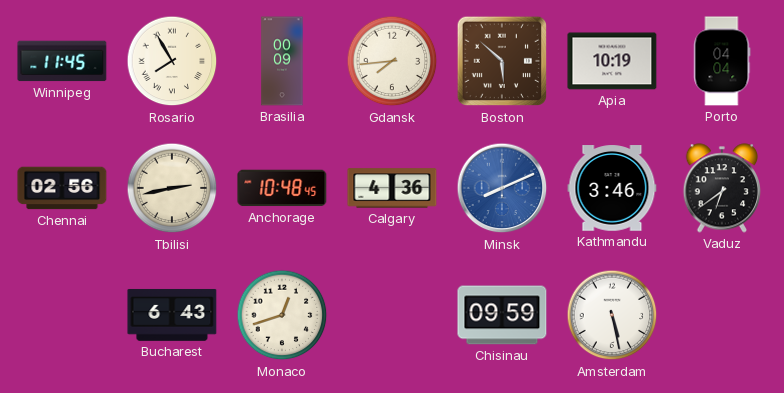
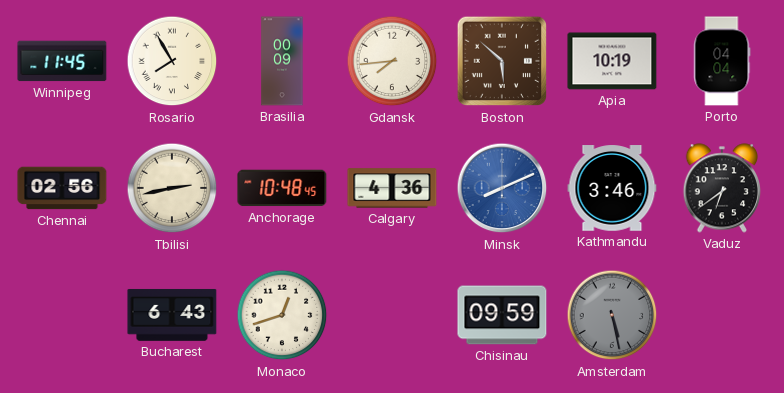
Amsterdam dial: white -> grey (612, 315)
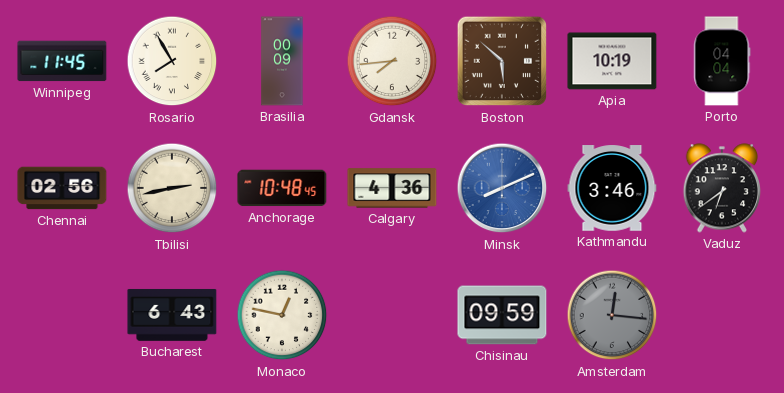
Monaco: 12:42 -> 12:47 (282, 315)
Amsterdam: 5:28 -> 12:16 (612, 315)
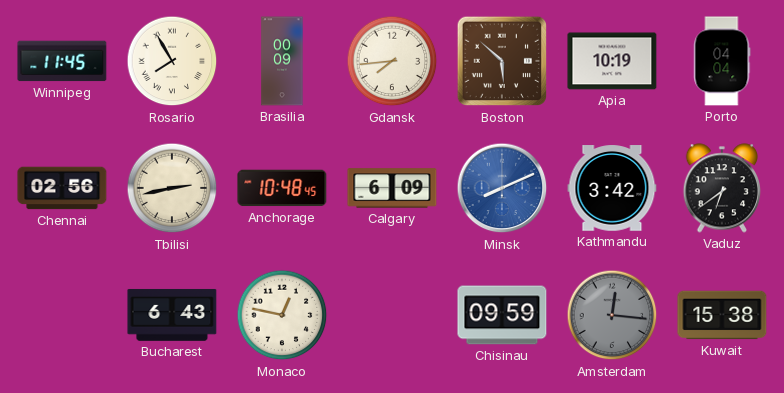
Calgary: 4:36 -> 6:09 (392, 188)
Kathmandu: 3:46 -> 3:42 (612, 188)
Kuwait: none -> 15:38 (722, 315)
